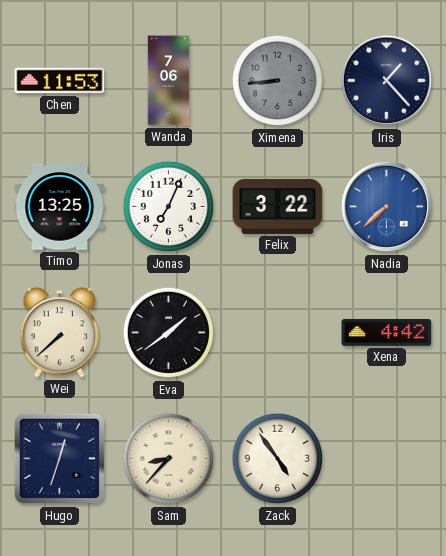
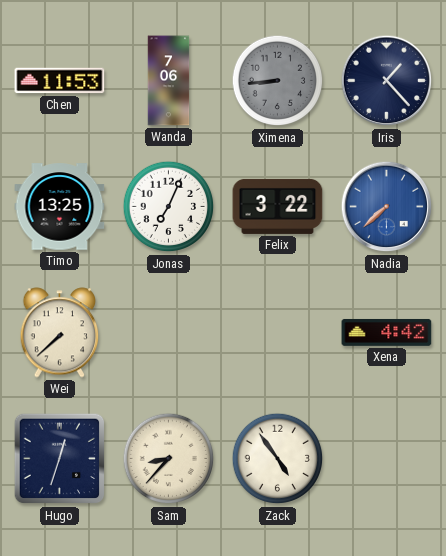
Eva: 1:39 -> none (169, 333)
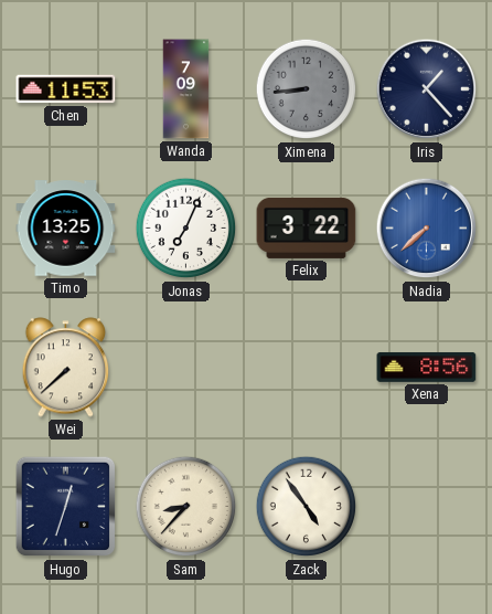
Wanda: 7:06 -> 7:09 (186, 89)
Xena: 4:42 -> 8:56 (427, 367)
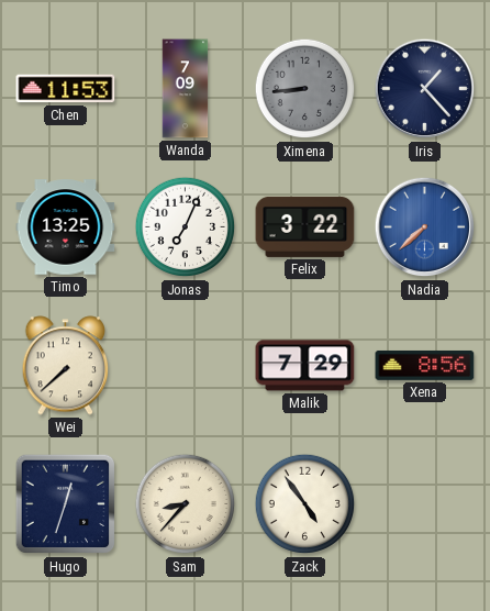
Malik: none -> 7:29 (305, 366)
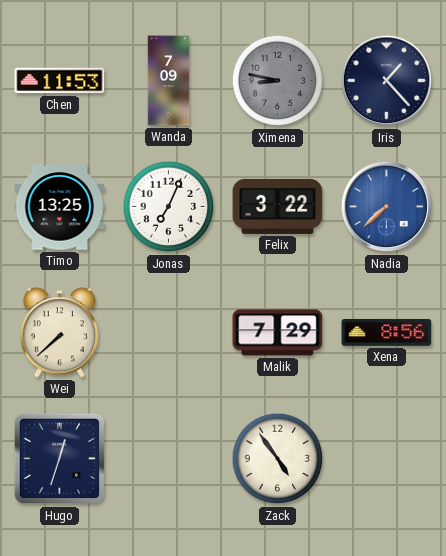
Ximena: 8:44 -> 8:47 (278, 81)
Sam: 8:37 -> none (186, 504)
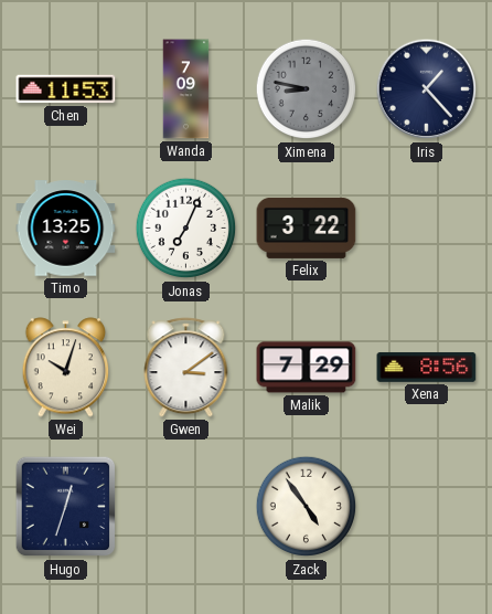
Nadia: 7:38 -> none (387, 207)
Wei: 7:38 -> 10:03 (66, 368)
Gwen: none -> 3:09 (186, 368)
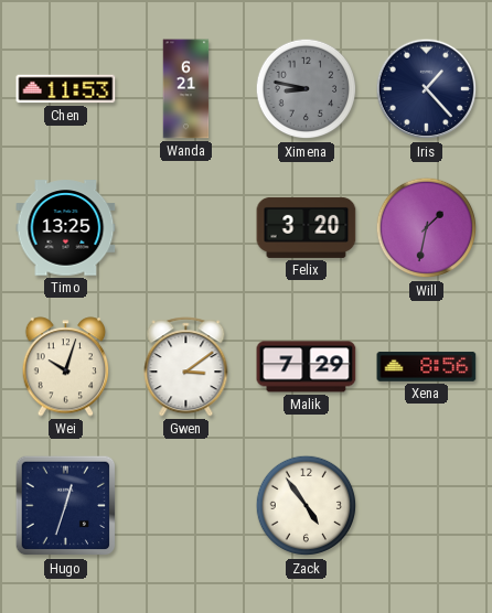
Wanda: 7:09 -> 6:21 (186, 89)
Jonas: 7:04 -> none (186, 229)
Felix: 3:22 -> 3:20 (307, 227)
Will: none -> 1:32 (427, 228)
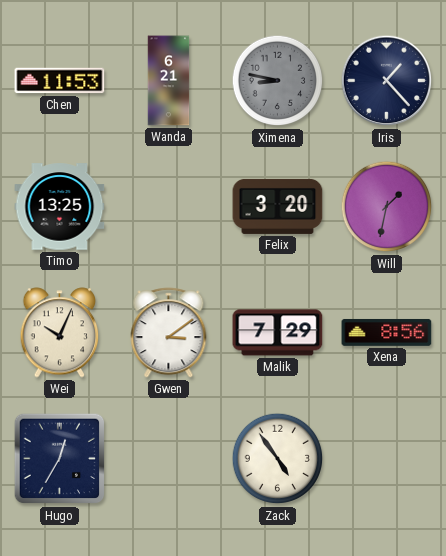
Wei: 10:03 -> 10:04 (60, 333)
Hugo: 12:33 -> 12:35 (60, 459)
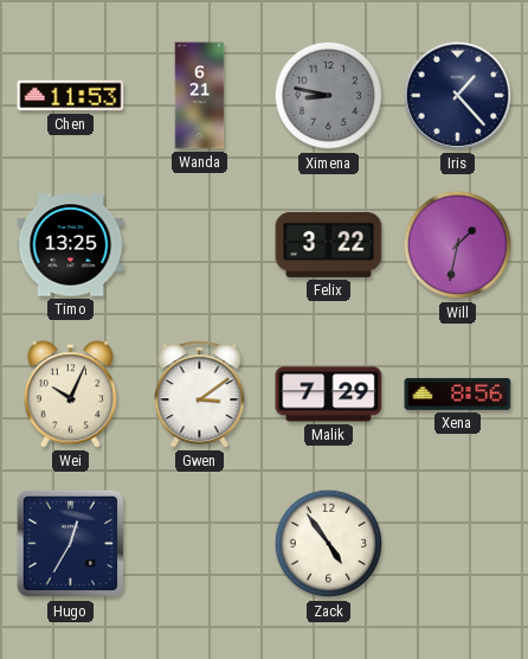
Felix: 3:20 -> 3:22 (329, 244)
